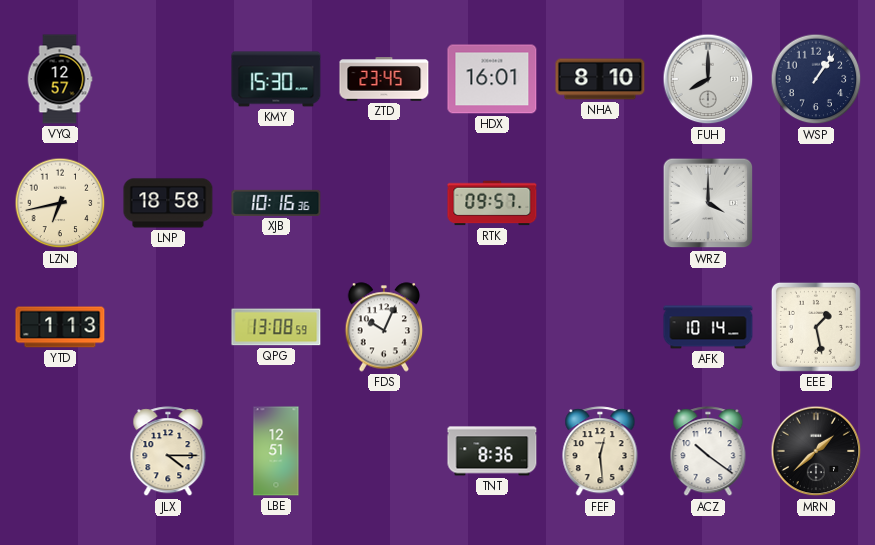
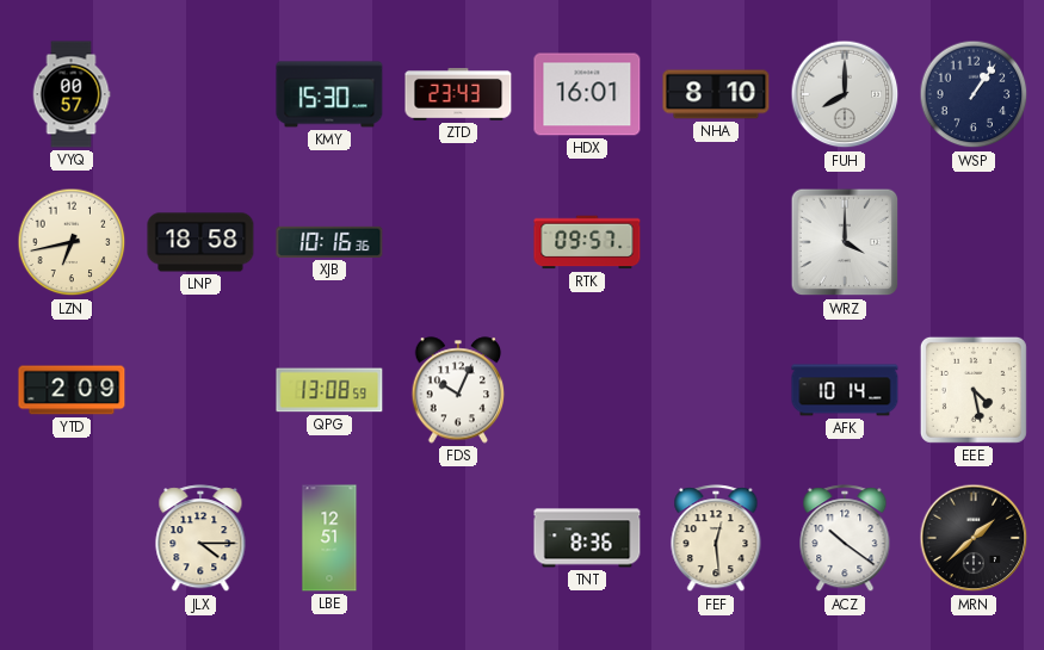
VYQ: 12:57 -> 00:57 (72, 94)
ZTD: 23:45 -> 23:43 (458, 94)
YTD: 1:13 -> 2:09 (72, 390)
EEE: 1:28 -> 4:28 (974, 390)
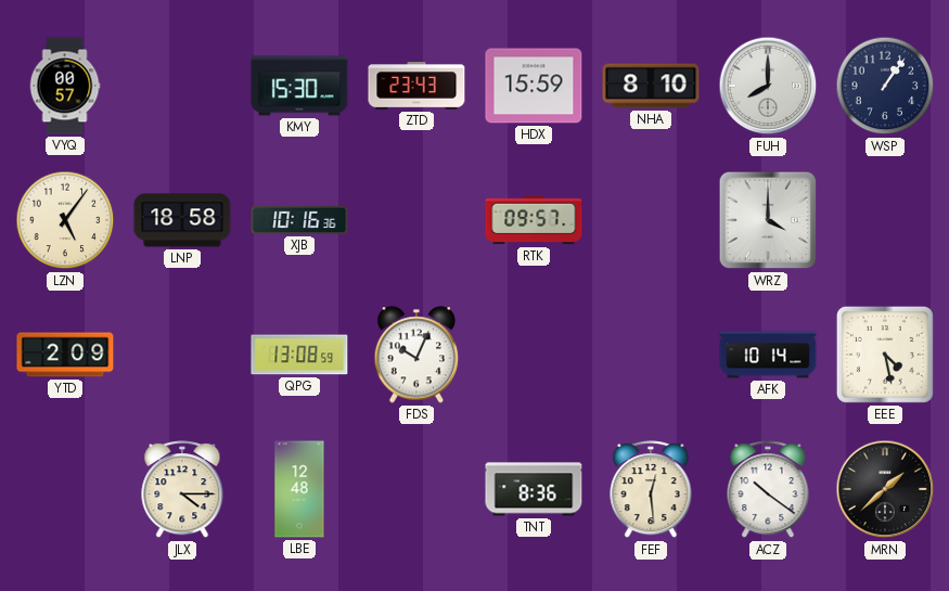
HDX: 16:01 -> 15:59 (534, 86)
LZN: 6:43 -> 5:06 (65, 220)
LBE: 12:51 -> 12:48 (299, 489)
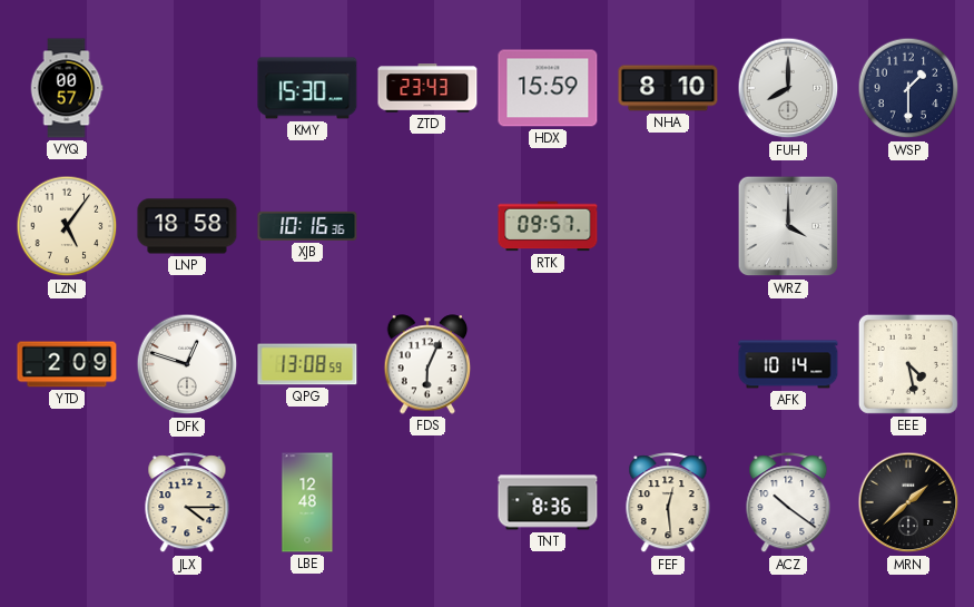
WSP: 1:06 -> 1:30 (908, 88)
DFK: none -> 12:48 (187, 364)
FDS: 10:04 -> 6:04 (427, 364)
